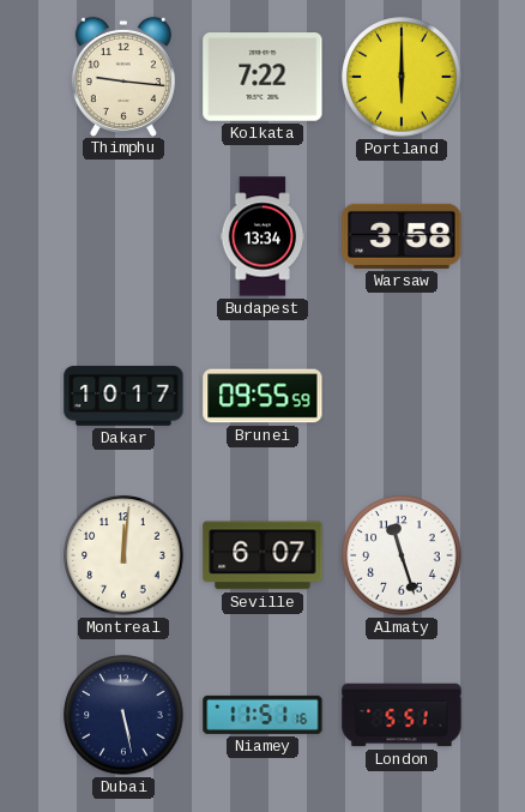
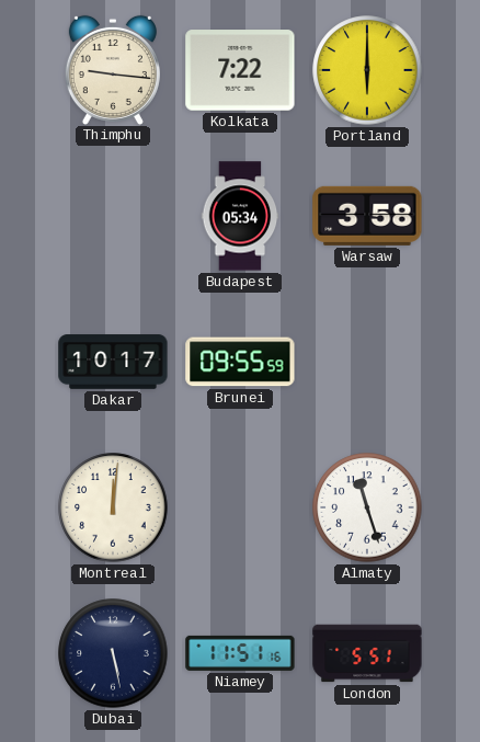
Budapest: 13:34 -> 05:34 (240, 216)
Seville: 6:07 -> none (262, 555)
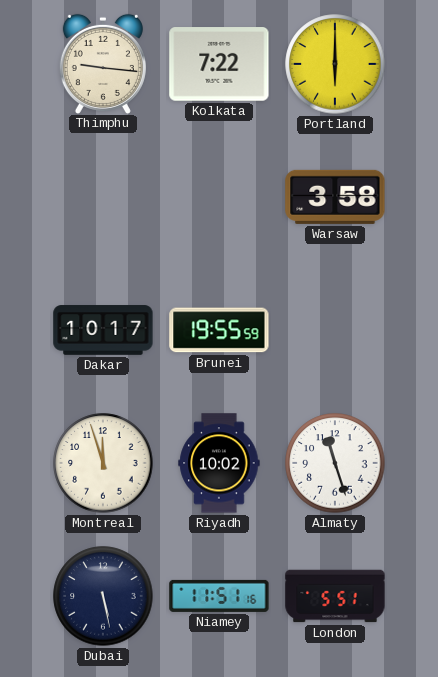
Budapest: 05:34 -> none (240, 216)
Brunei: 09:55 -> 19:55 (219, 330)
Montreal: 12:01 -> 11:57 (103, 463)
Riyadh: none -> 10:02 (219, 463)
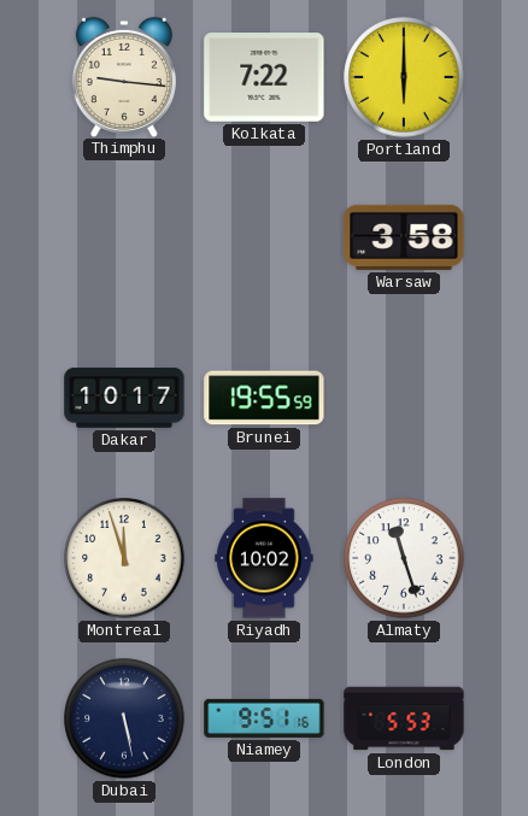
Niamey: 11:51 -> 9:51 (264, 718)
London: 5:51 -> 5:53 (404, 718)
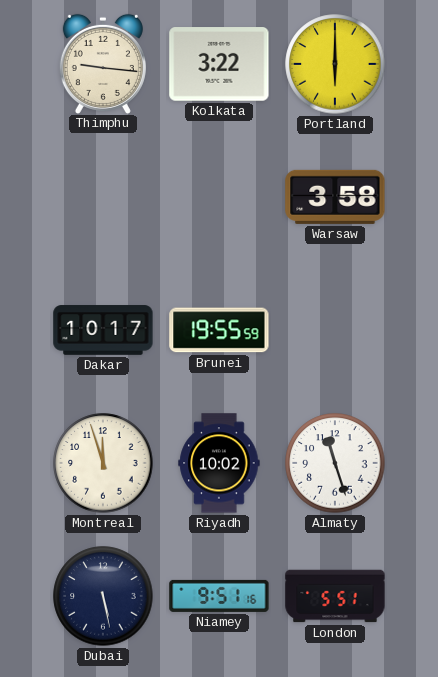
Kolkata: 7:22 -> 3:22 (219, 64)
London: 5:53 -> 5:51 (335, 596)
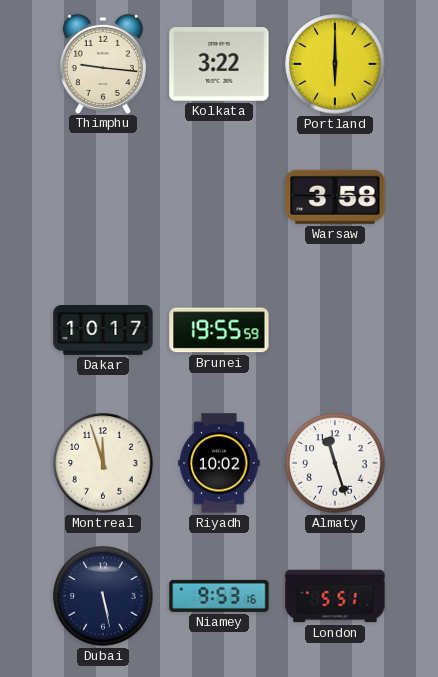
Niamey: 9:51 -> 9:53 (219, 596)
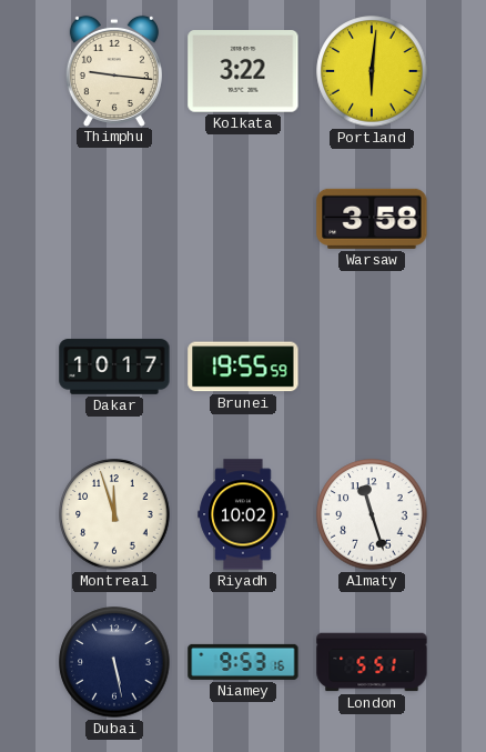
Portland: 6:00 -> 6:01 (372, 71)
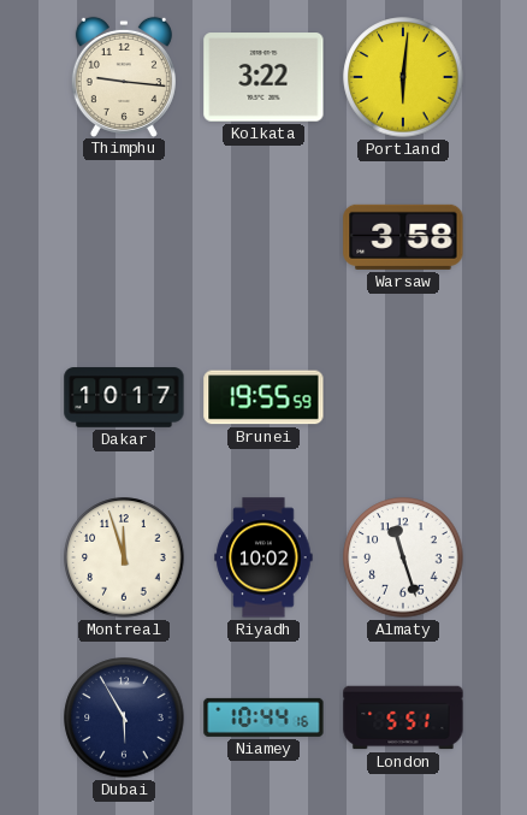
Dubai: 5:28 -> 5:55 (124, 717)
Niamey: 9:53 -> 10:44 (263, 717)
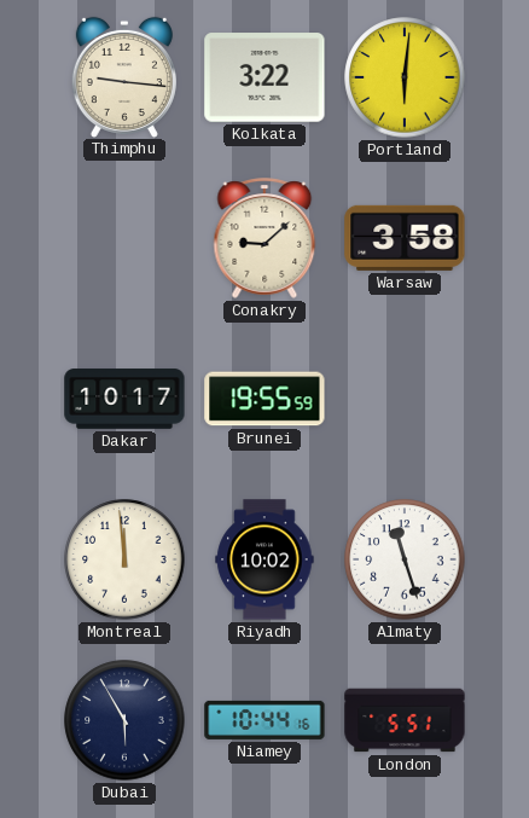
Conakry: none -> 9:08 (264, 238)
Montreal: 11:57 -> 11:59 (124, 559)
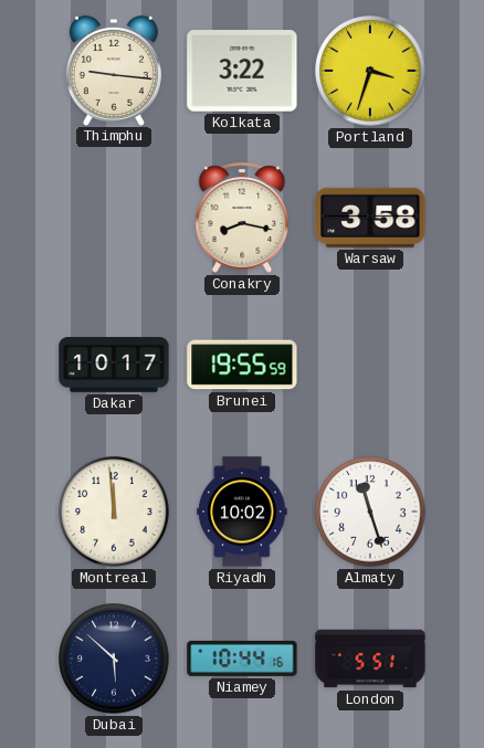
Portland: 6:01 -> 3:33 (370, 71)
Conakry: 9:08 -> 8:17 (242, 218)
Dubai: 5:55 -> 5:52 (114, 659)
